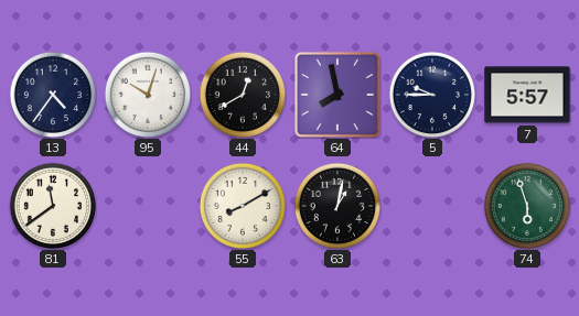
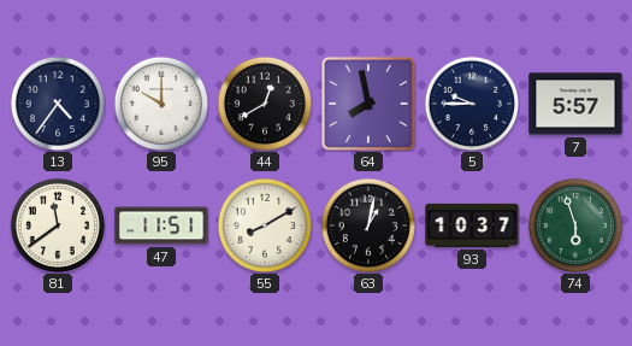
95: 10:03 -> 10:00 (160, 102)
47: none -> 11:51 (161, 225)
93: none -> 10:37 (472, 225)
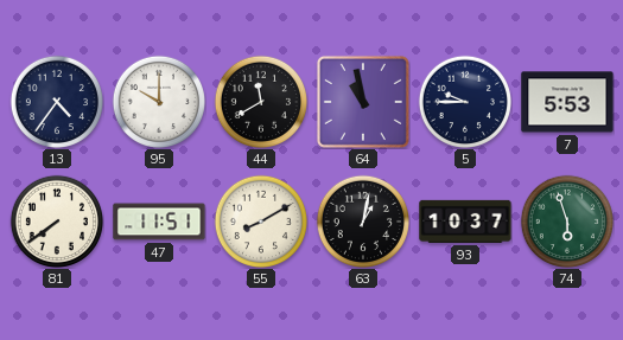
44: 12:40 -> 11:40 (260, 101)
64: 7:58 -> 10:58 (363, 102)
7: 5:57 -> 5:53 (567, 102)
81: 11:39 -> 7:39 (56, 220)
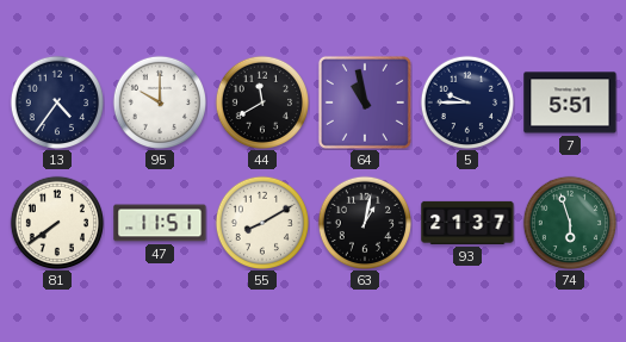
7: 5:53 -> 5:51 (570, 102)
93: 10:37 -> 21:37 (467, 223)
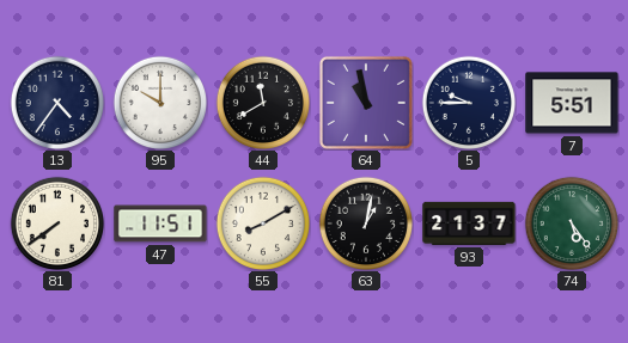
74: 5:57 -> 5:24 (571, 222)
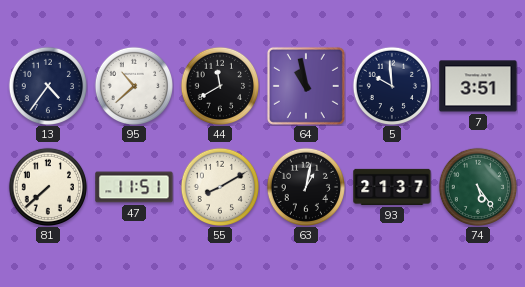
95: 10:00 -> 10:38 (133, 85)
5: 9:45 -> 9:59 (391, 85)
7: 5:51 -> 3:51 (478, 86)
81: 7:39 -> 7:38 (47, 186)
